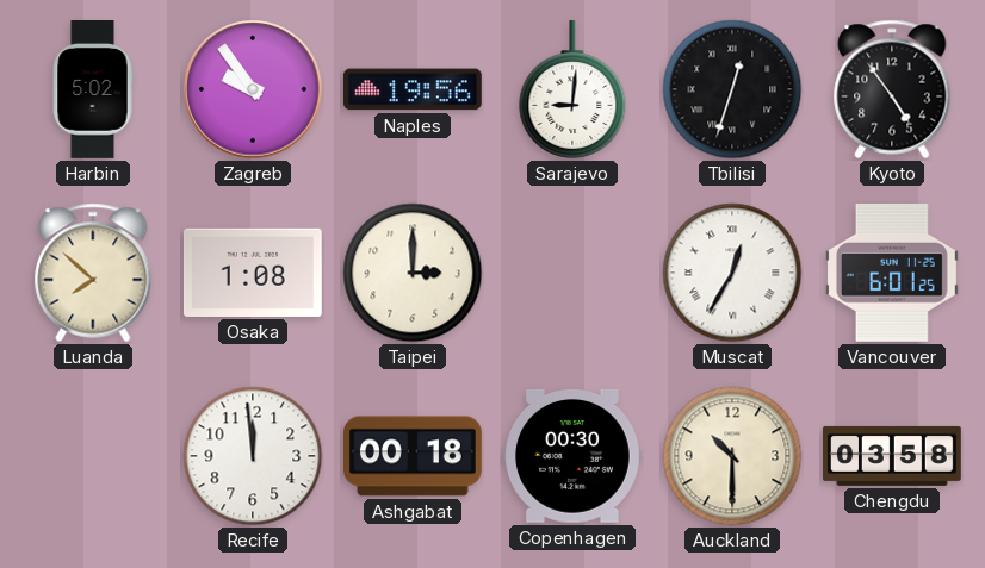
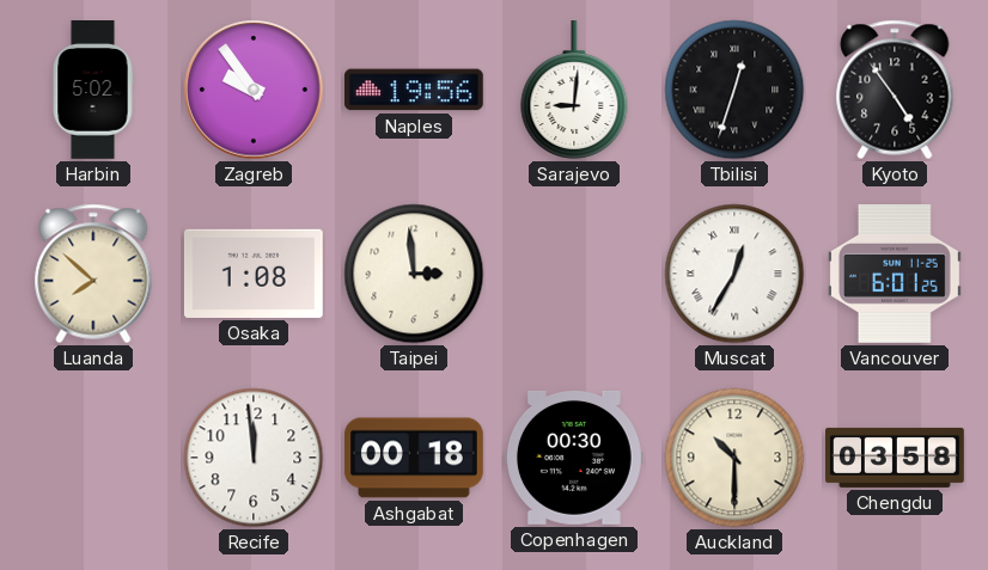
Taipei: 3:00 -> 2:59 (414, 274)
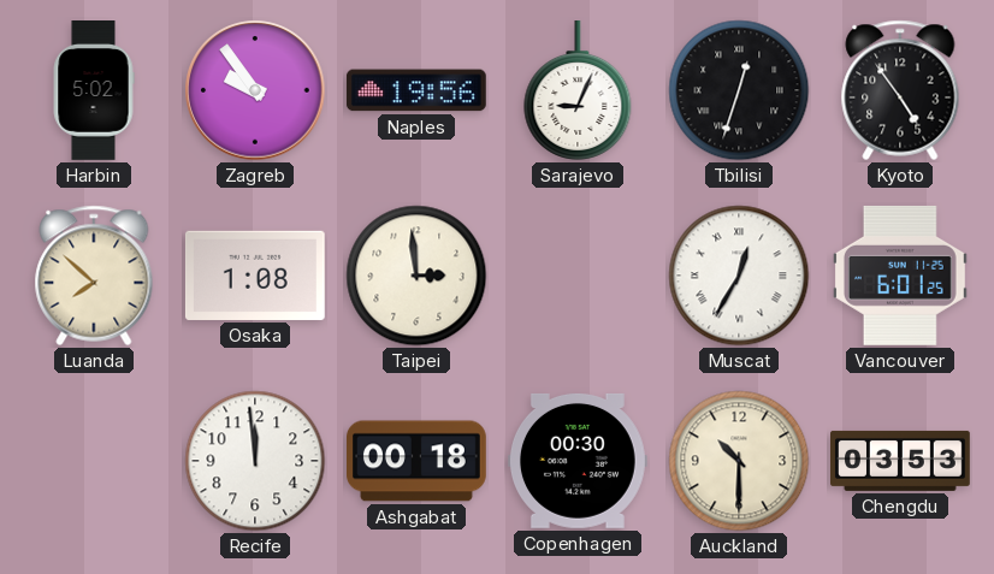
Sarajevo: 9:01 -> 9:04 (578, 91)
Chengdu: 03:58 -> 03:53 (901, 461)
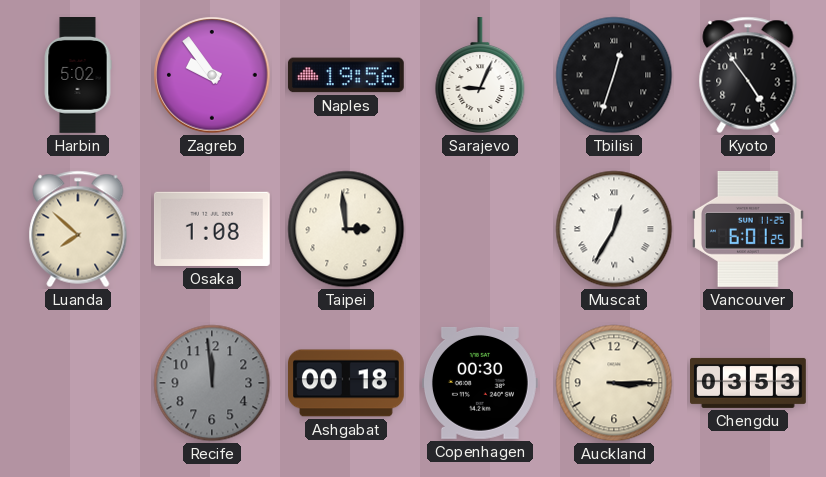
Recife dial: white -> grey (212, 383)
Auckland: 10:30 -> 3:15 (614, 383)
